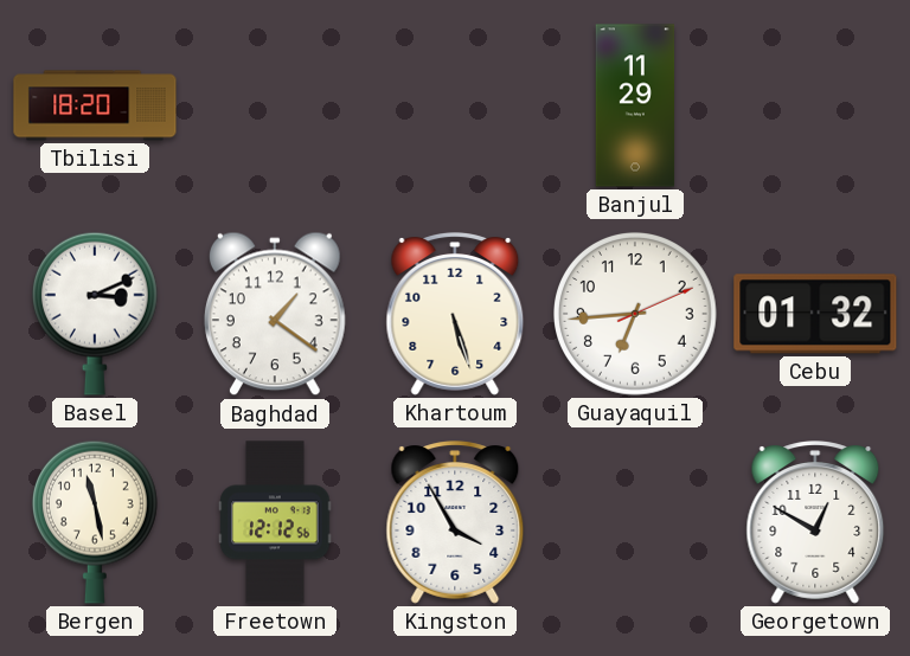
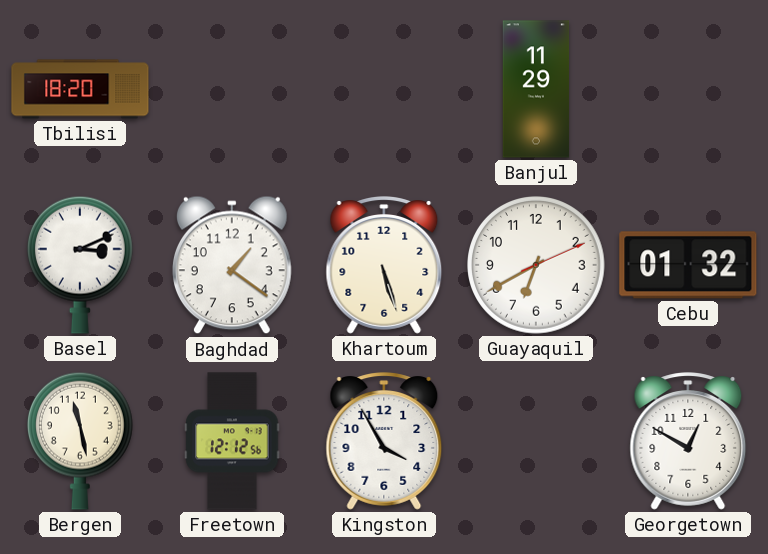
Guayaquil: 6:44 -> 6:40 (537, 266)
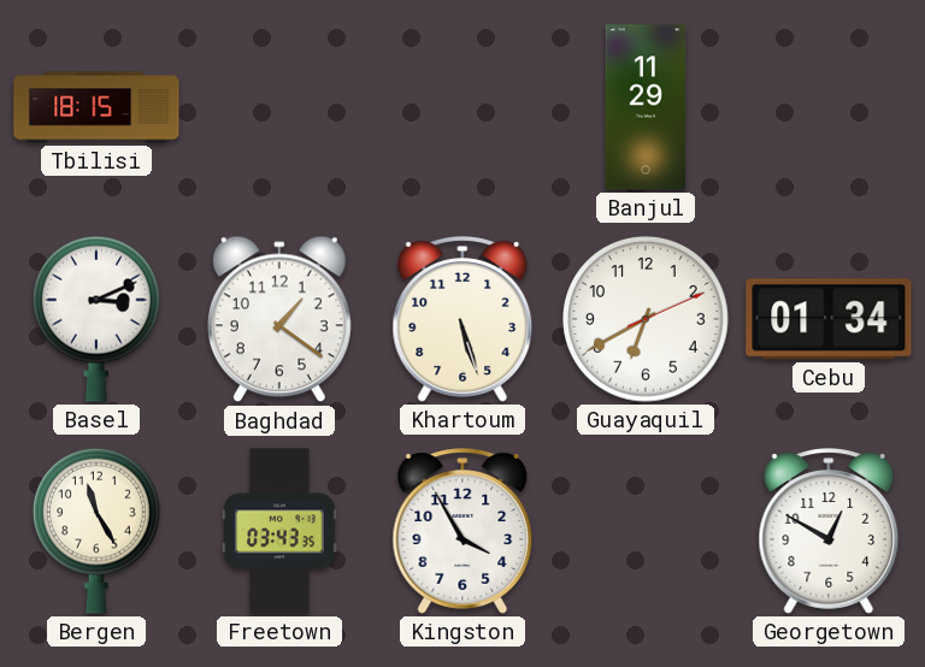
Tbilisi: 18:20 -> 18:15 (96, 107)
Cebu: 01:32 -> 01:34 (829, 319)
Bergen: 11:28 -> 11:25 (96, 531)
Freetown: 12:12 -> 03:43 (279, 531)
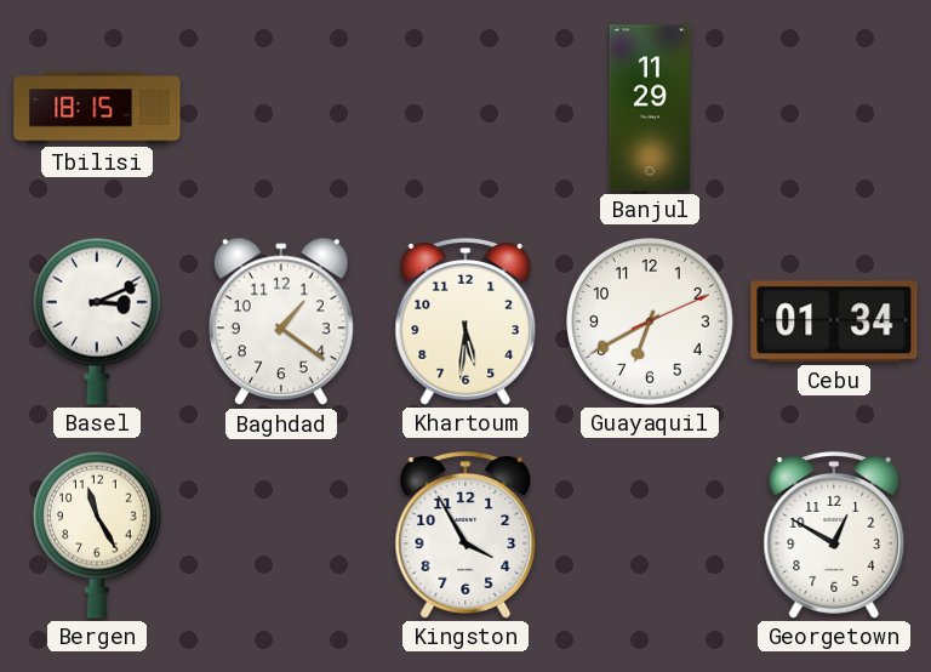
Khartoum: 5:27 -> 5:31 (465, 321)
Freetown: 03:43 -> none (279, 531)
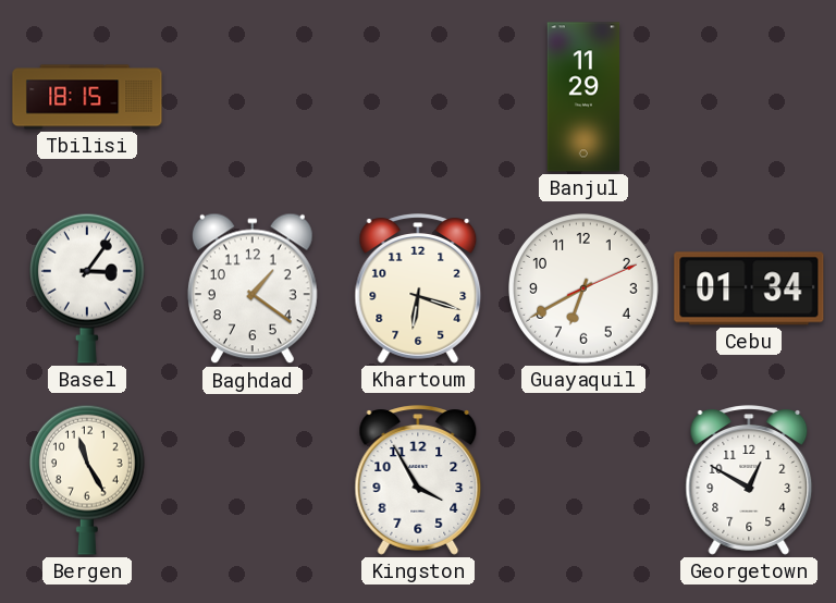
Basel: 3:11 -> 3:06 (87, 288)
Khartoum: 5:31 -> 6:18 (418, 288)
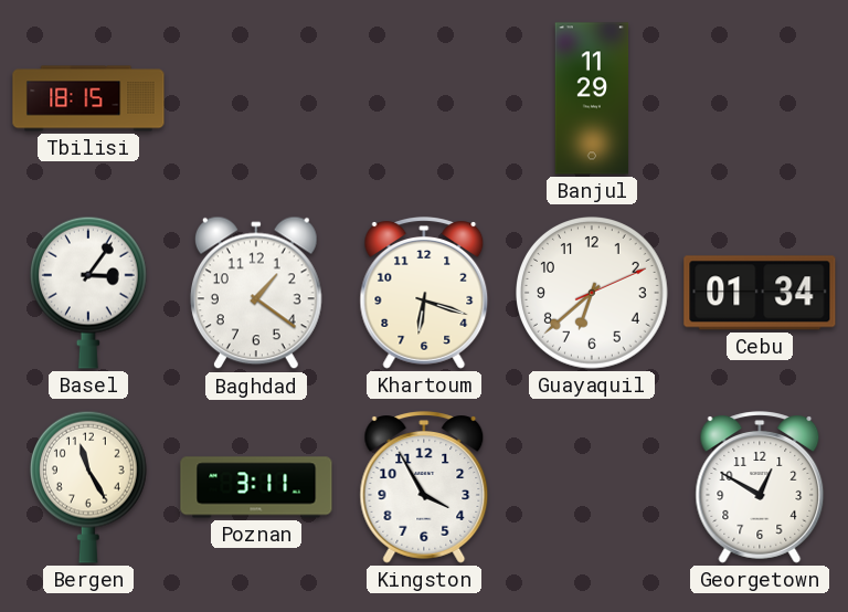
Guayaquil: 6:40 -> 6:38 (593, 294)
Poznan: none -> 3:11 (256, 487)
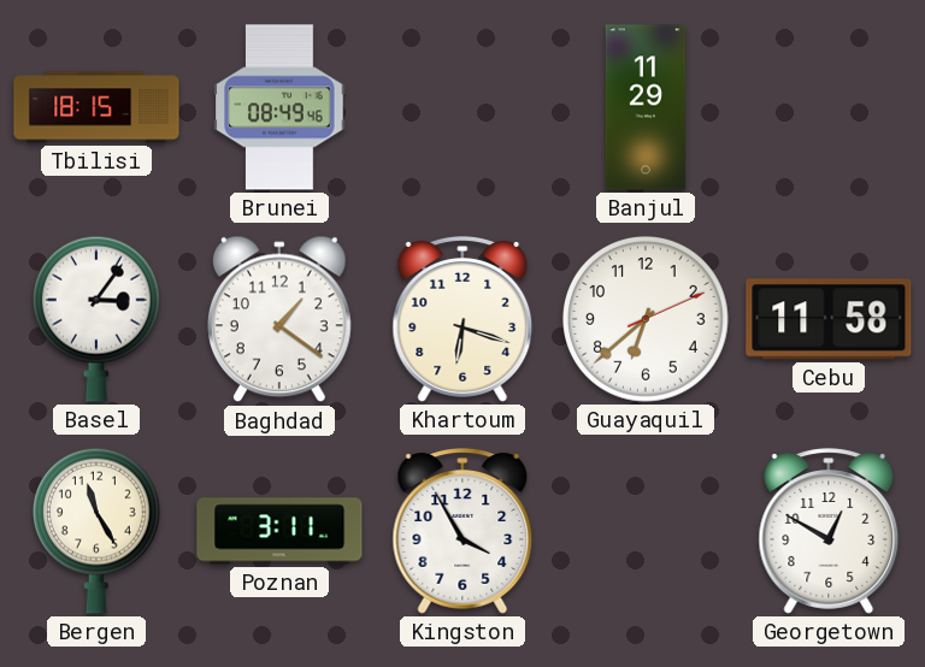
Brunei: none -> 08:49 (279, 107)
Cebu: 01:34 -> 11:58 (829, 319)
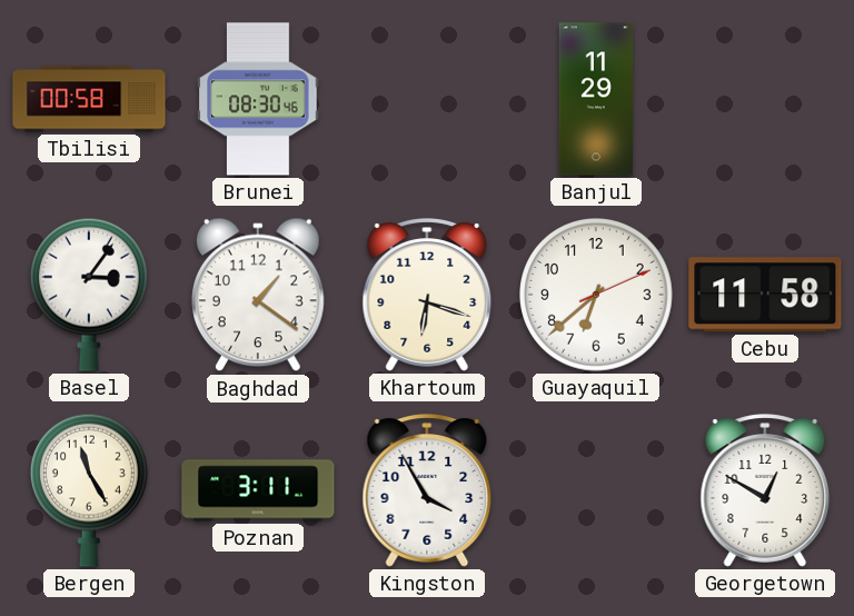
Tbilisi: 18:15 -> 00:58 (89, 99)
Brunei: 08:49 -> 08:30 (258, 99)
